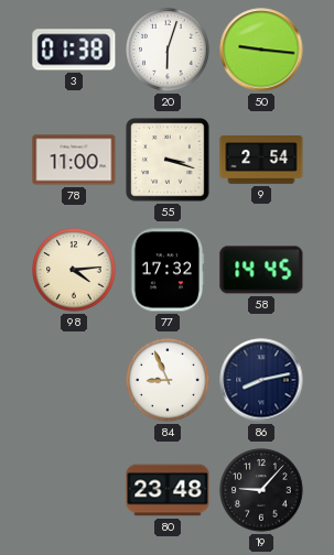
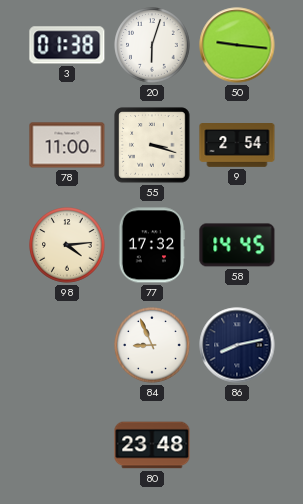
19: 9:07 -> none (261, 490)
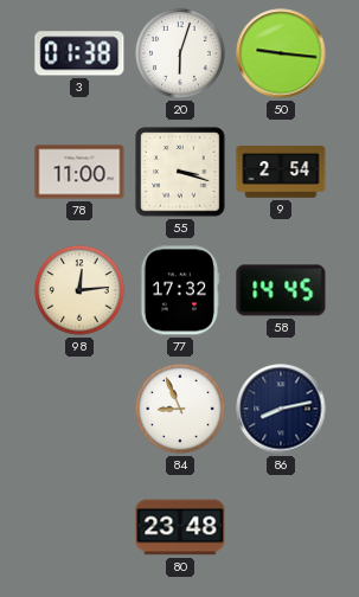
98: 4:14 -> 12:14 (79, 290)
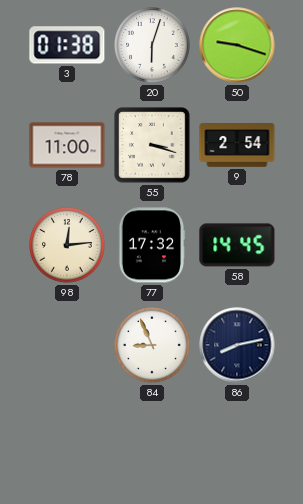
50: 9:16 -> 9:18 (237, 45)
80: 23:48 -> none (180, 527)
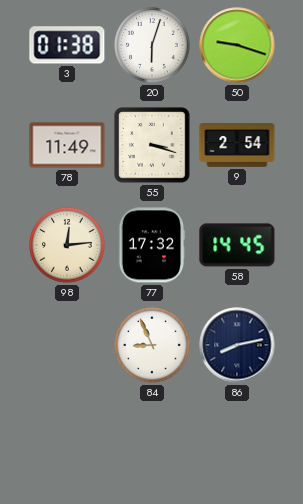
78: 11:00 -> 11:49 (67, 145)
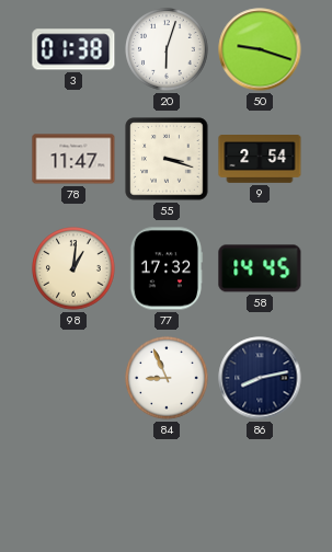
78: 11:49 -> 11:47 (73, 159)
98: 12:14 -> 1:01 (73, 268)
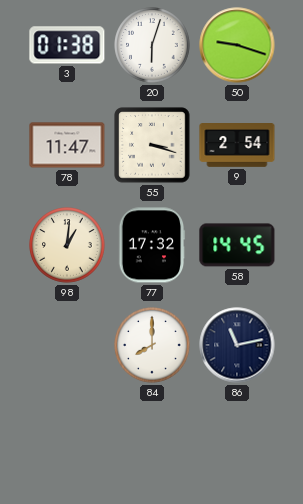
84: 8:56 -> 8:00 (152, 345)
86: 8:13 -> 11:13 (237, 345)
